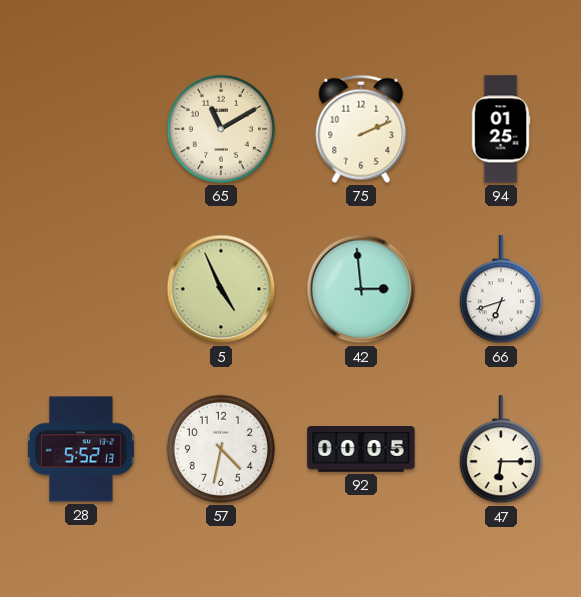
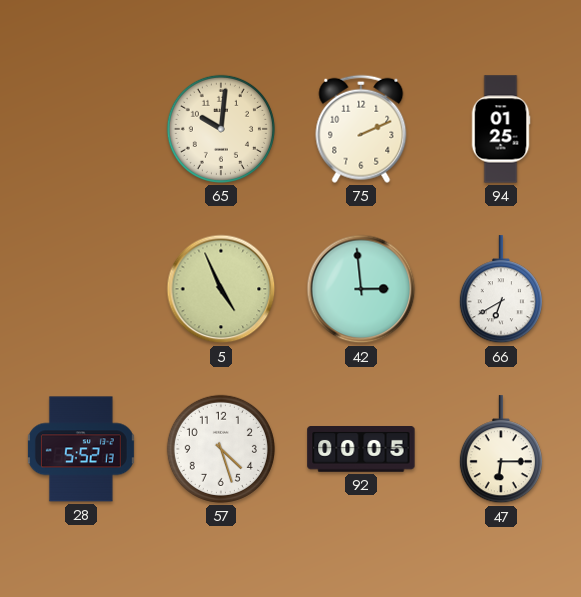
65: 11:10 -> 10:01 (221, 129)
66: 6:42 -> 6:40 (501, 290)
57: 4:32 -> 4:27 (221, 449)
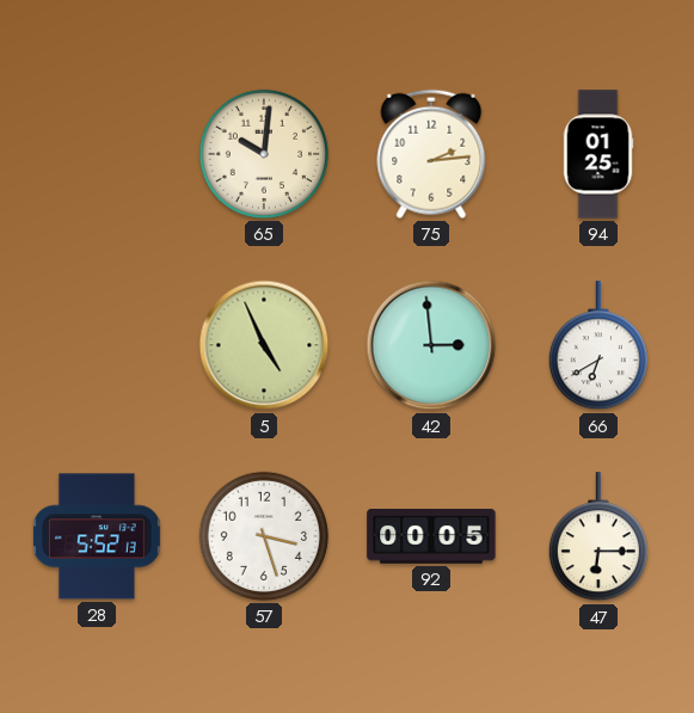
75: 2:11 -> 2:14 (431, 154)
57: 4:27 -> 3:27 (264, 536)
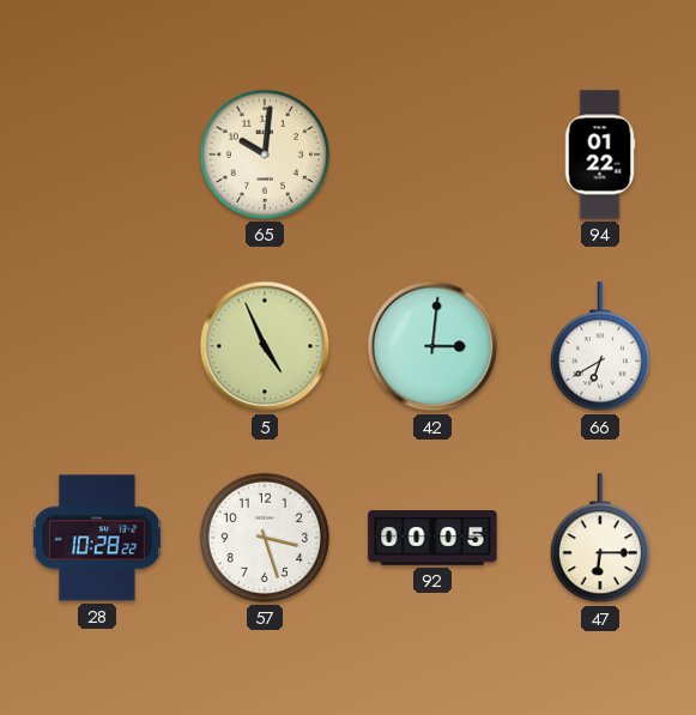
75: 2:14 -> none (431, 154)
94: 01:25 -> 01:22 (600, 154)
42: 2:59 -> 3:01 (432, 346)
28: 5:52 -> 10:28 (97, 538)
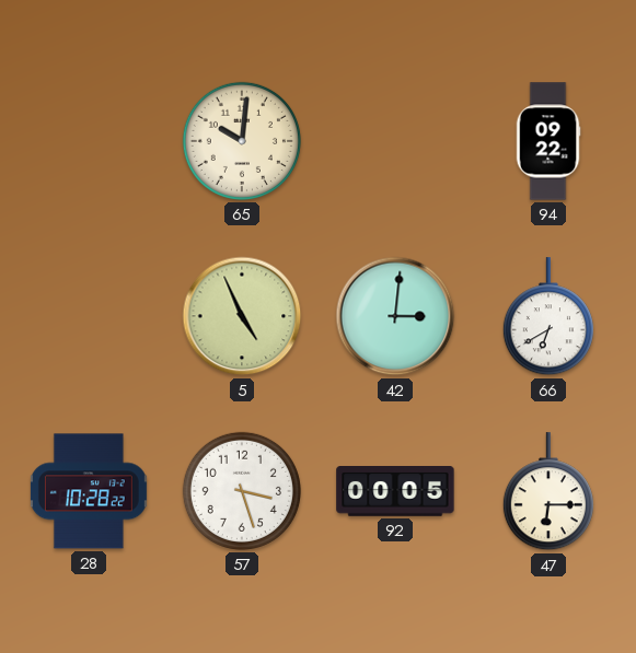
94: 01:22 -> 09:22 (548, 141)
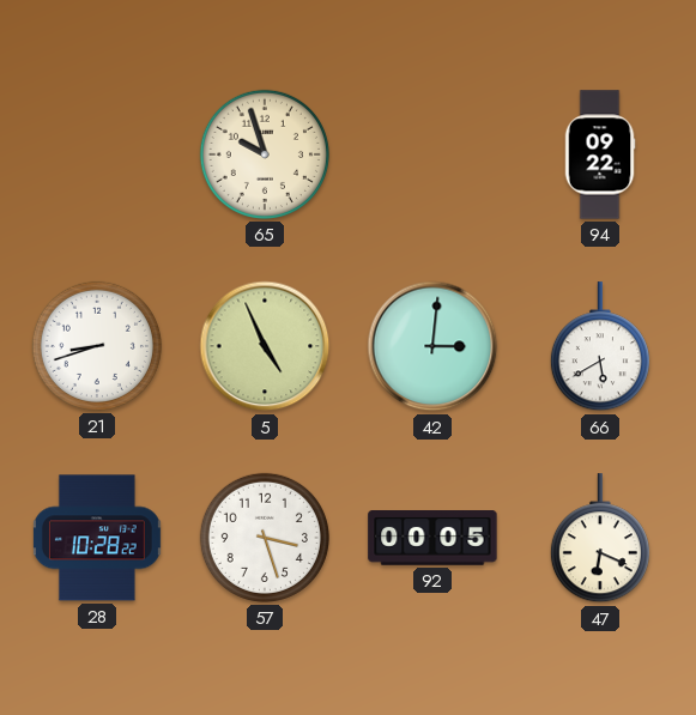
65: 10:01 -> 9:57 (265, 154)
21: none -> 8:42 (97, 346)
66: 6:40 -> 5:40 (600, 347)
47: 6:15 -> 6:19 (600, 539)
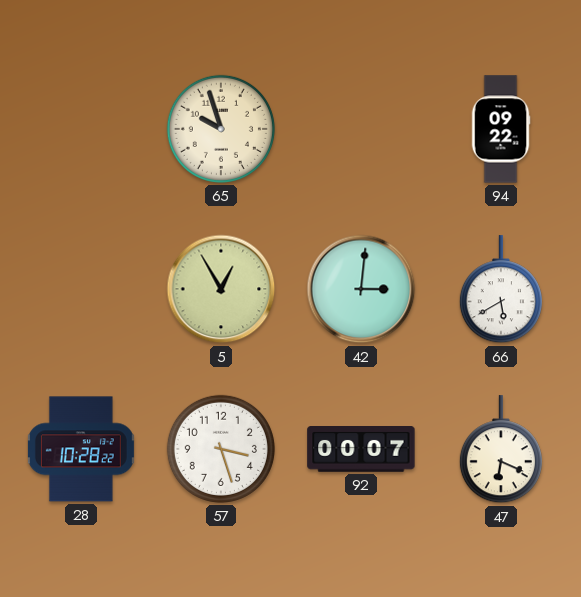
21: 8:42 -> none (97, 346)
5: 4:56 -> 12:55 (221, 289)
92: 00:05 -> 00:07 (361, 450)
